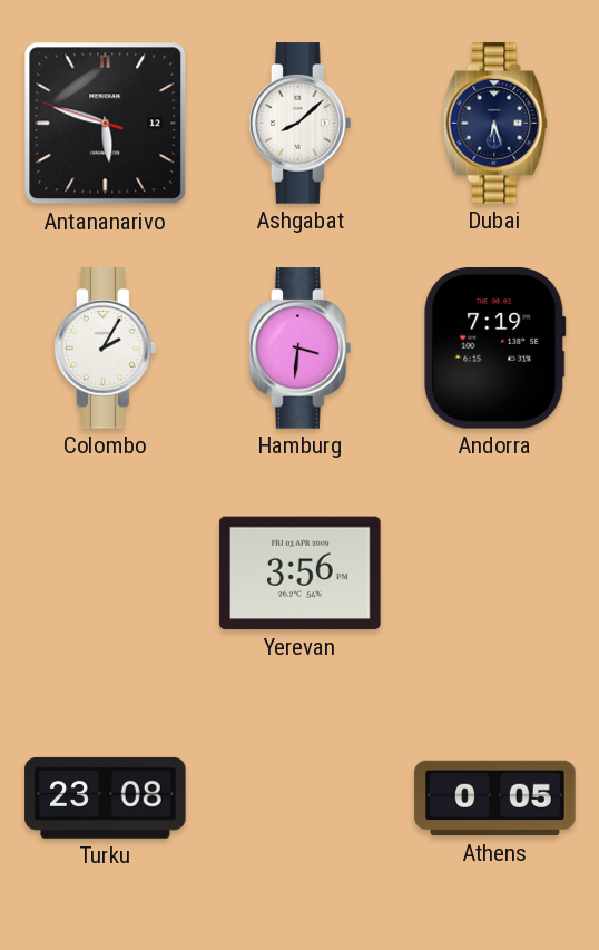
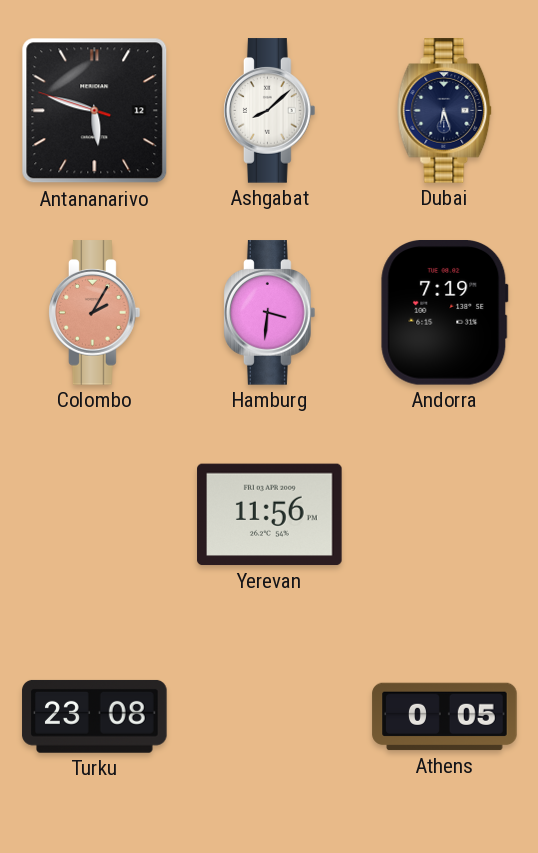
Colombo dial: white -> salmon (95, 313)
Yerevan: 3:56 -> 11:56 (270, 515)
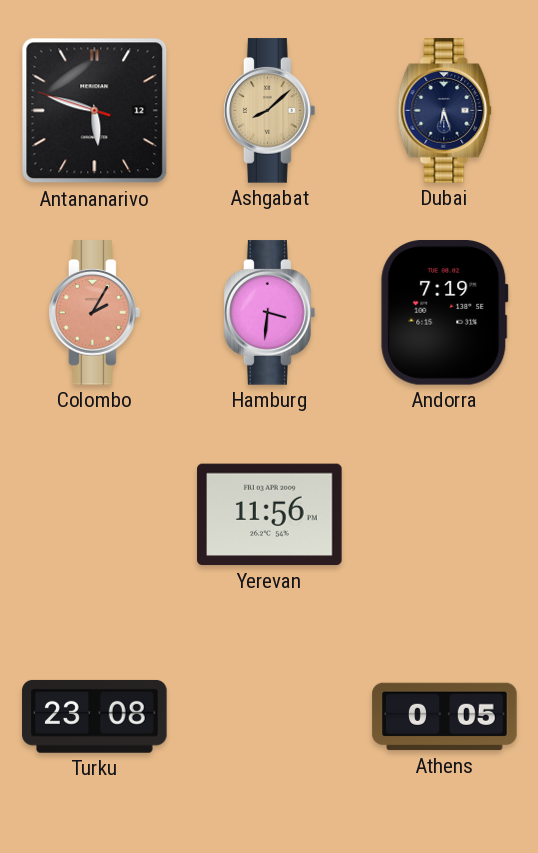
Ashgabat dial: white -> champagne (270, 111)
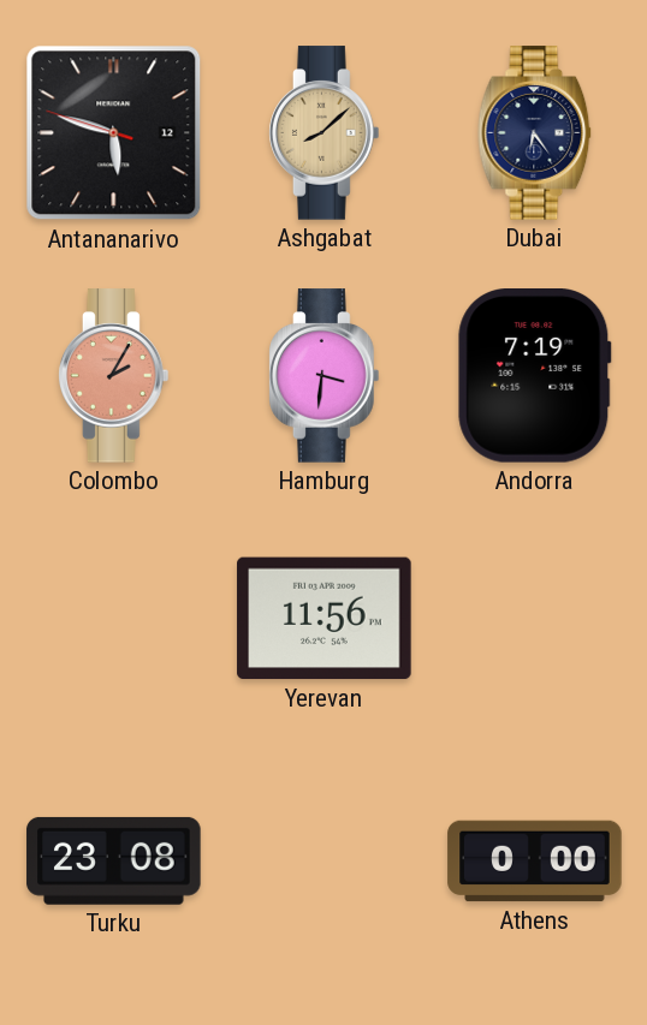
Dubai: 6:27 -> 6:24 (535, 133)
Athens: 0:05 -> 0:00 (535, 862)
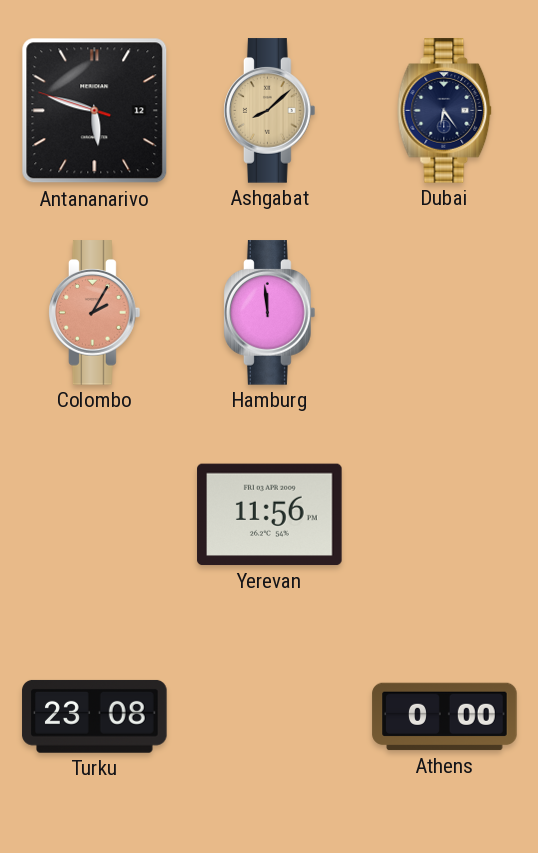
Hamburg: 3:31 -> 11:59 (270, 313)
Andorra: 7:19 -> none (535, 376)
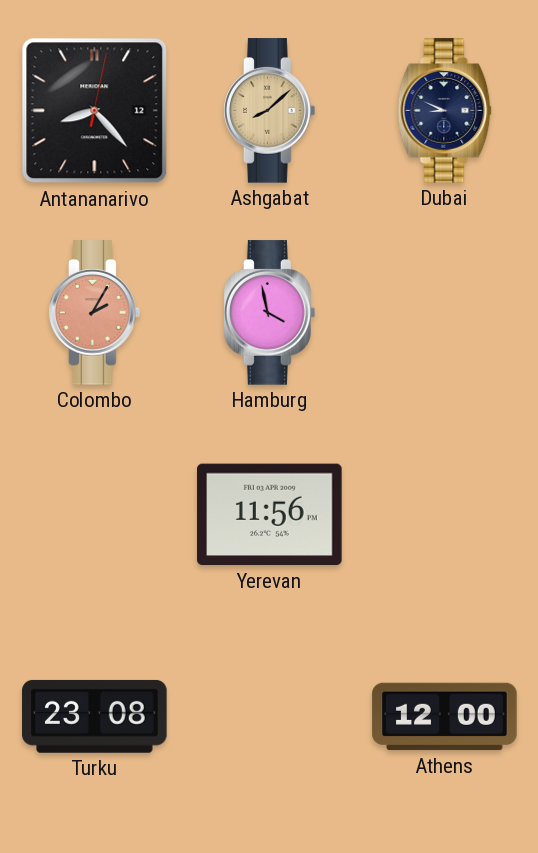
Antananarivo: 5:47 -> 8:23 (95, 111)
Dubai: 6:24 -> 8:49 (445, 111)
Hamburg: 11:59 -> 3:58 (270, 313)
Athens: 0:00 -> 12:00 (445, 717)
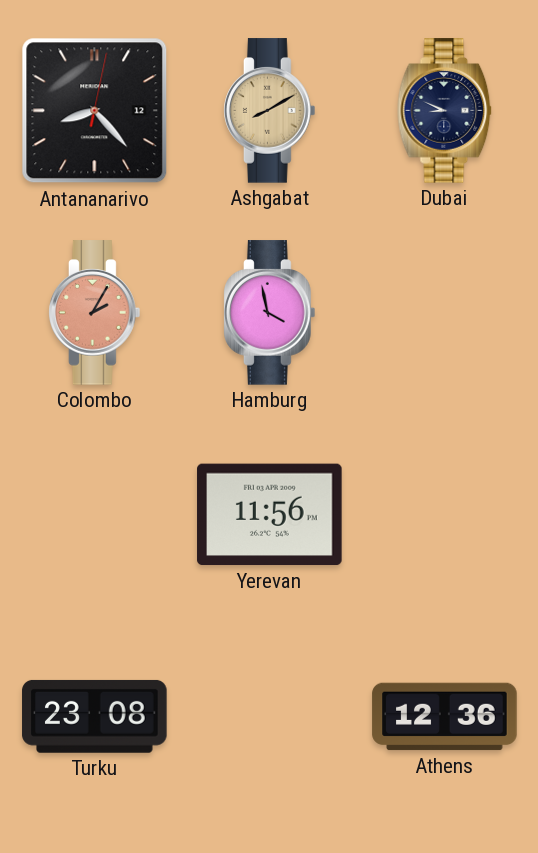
Ashgabat: 8:08 -> 8:10 (270, 111)
Athens: 12:00 -> 12:36 (445, 717)
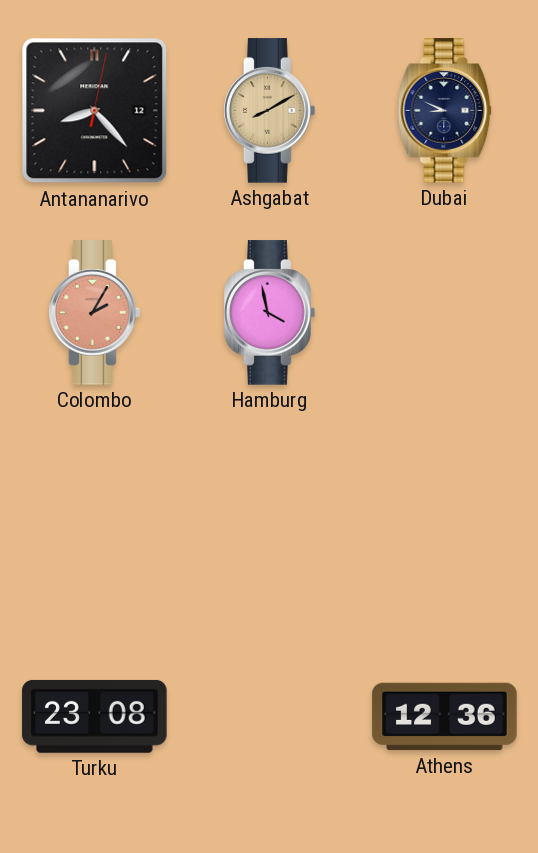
Yerevan: 11:56 -> none (270, 515)
